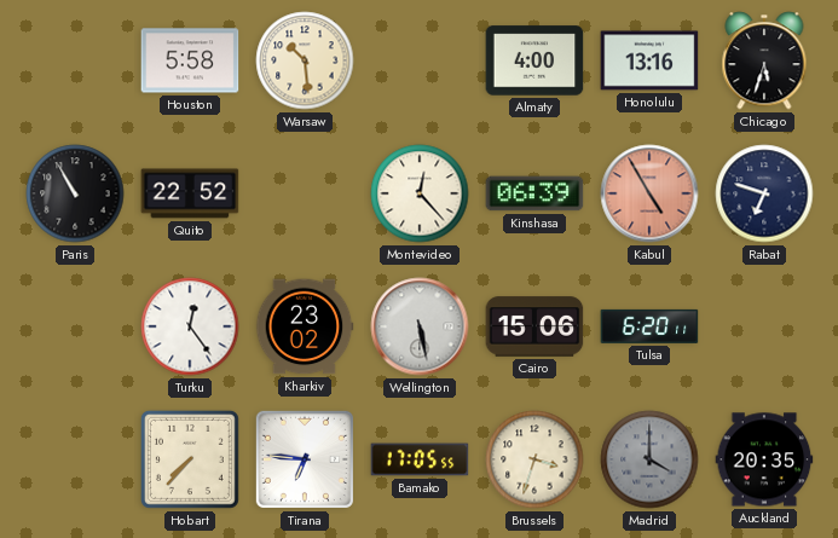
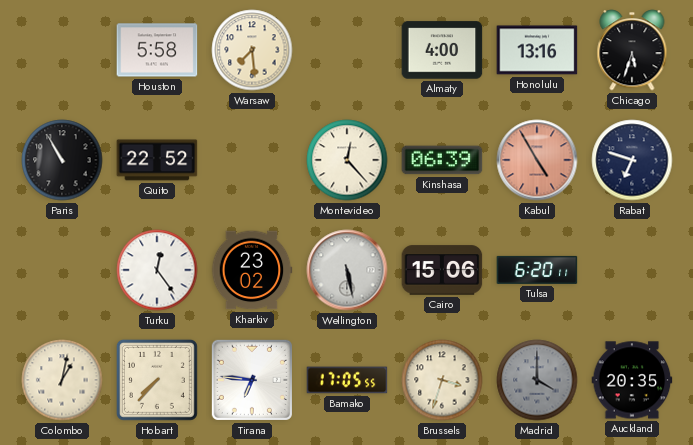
Warsaw: 10:29 -> 7:29 (252, 50)
Colombo: none -> 1:02 (62, 380)
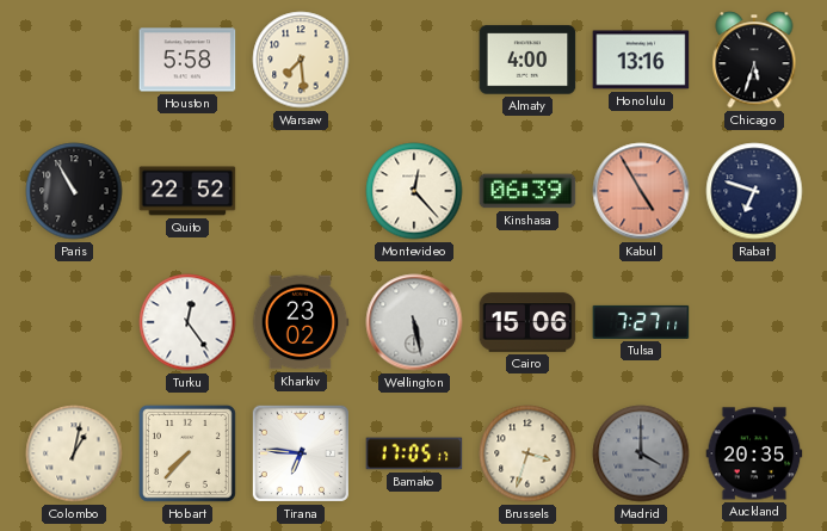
Tulsa: 6:20 -> 7:27 (641, 322)
Bamako: 17:05:55 -> 17:05:17 (414, 453)
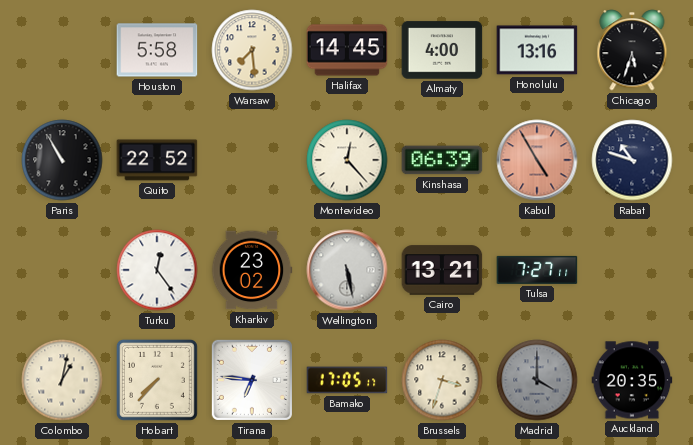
Halifax: none -> 14:45 (347, 50)
Rabat: 6:48 -> 10:48 (632, 160)
Cairo: 15:06 -> 13:21 (442, 270)
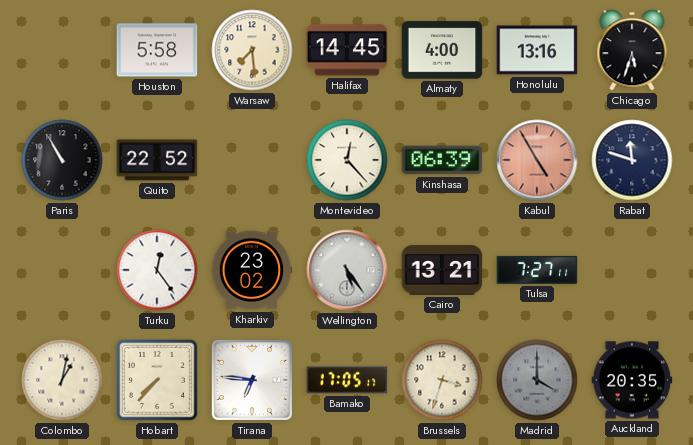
Rabat: 10:48 -> 11:48 (632, 160)
Wellington: 5:28 -> 5:24 (347, 270)
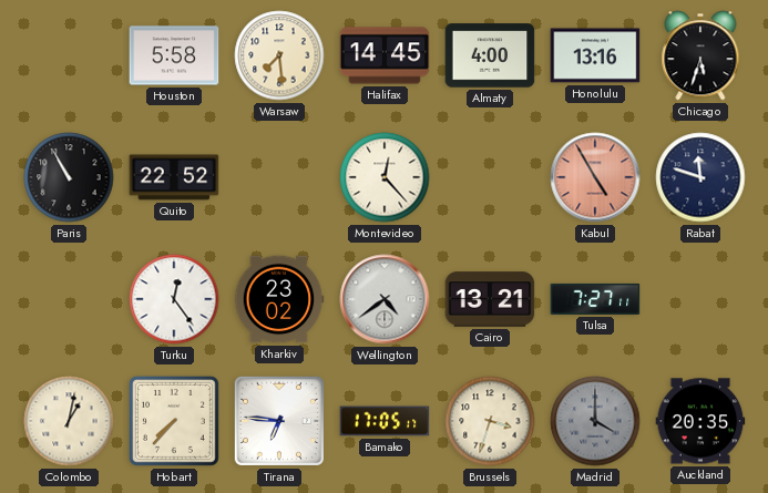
Kinshasa: 06:39 -> none (442, 160)
Wellington: 5:24 -> 4:39 (385, 299)
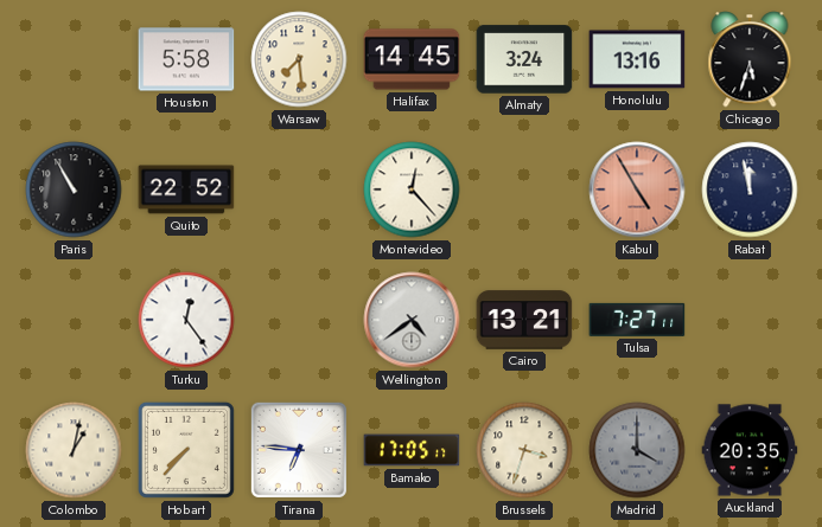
Almaty: 4:00 -> 3:24 (524, 59)
Rabat: 11:48 -> 11:58 (750, 189)
Kharkiv: 23:02 -> none (279, 299)
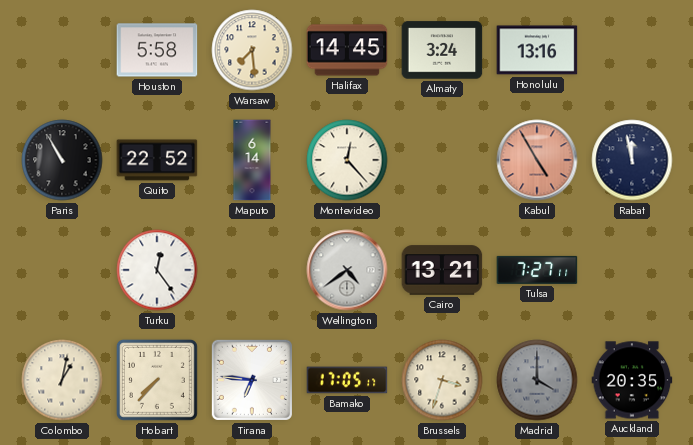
Chicago: 5:33 -> none (750, 59)
Maputo: none -> 6:14 (252, 160)
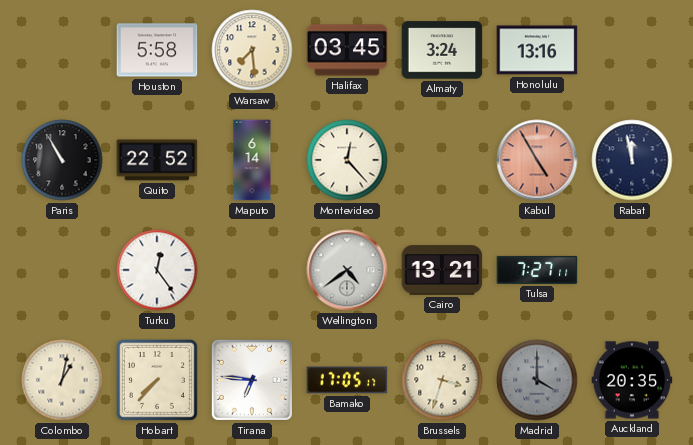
Halifax: 14:45 -> 03:45 (347, 50)
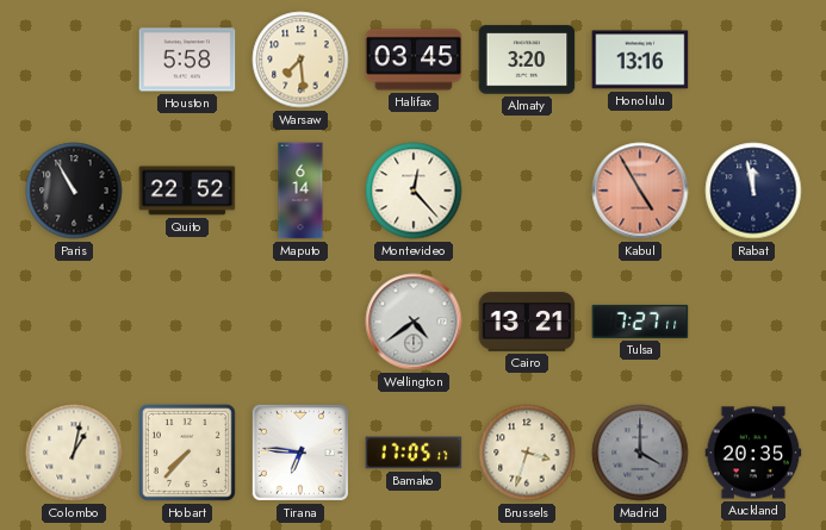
Almaty: 3:24 -> 3:20 (527, 60)
Turku: 12:24 -> none (157, 270)
